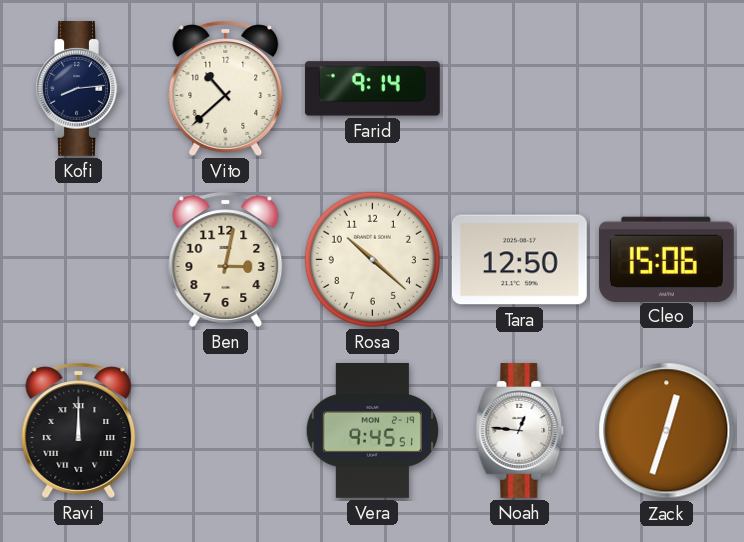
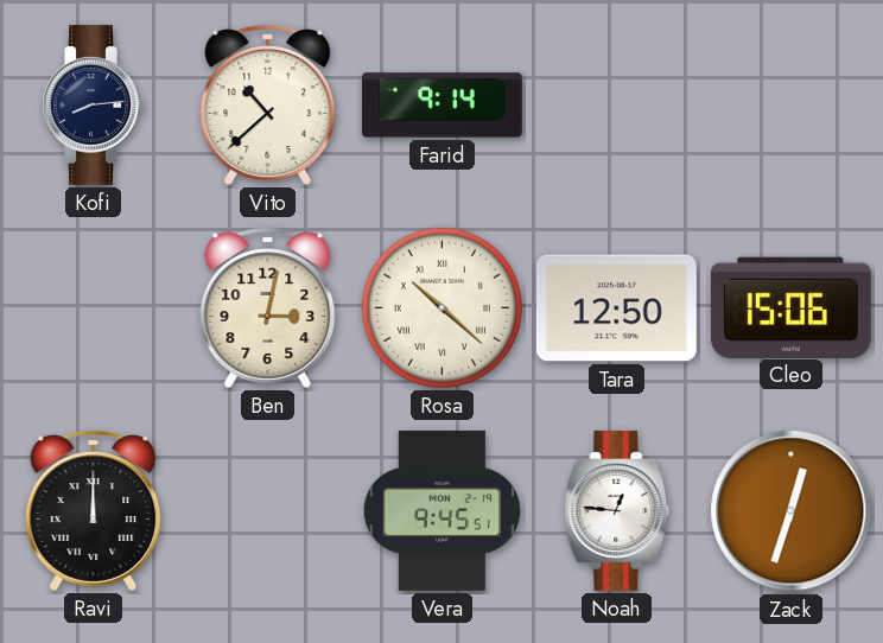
Rosa numerals: Arabic -> Roman (441, 307)
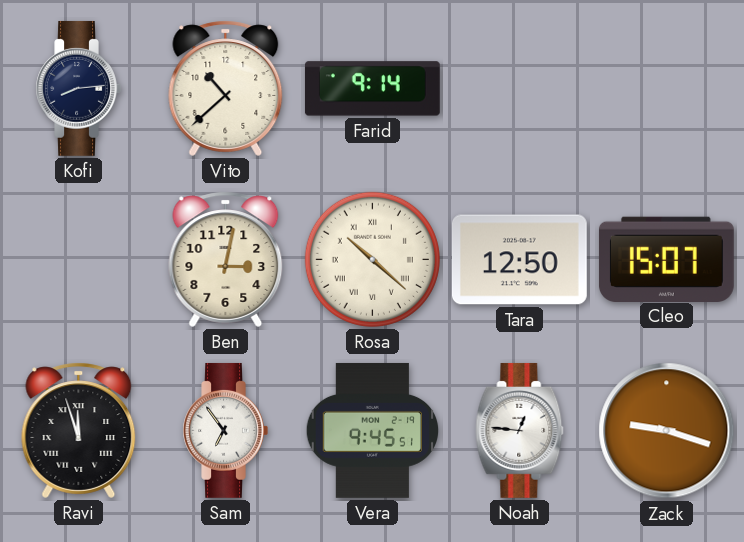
Cleo: 15:06 -> 15:07 (666, 259)
Ravi: 12:00 -> 11:57 (79, 430)
Sam: none -> 6:54 (225, 430)
Zack: 12:33 -> 9:18 (667, 431)
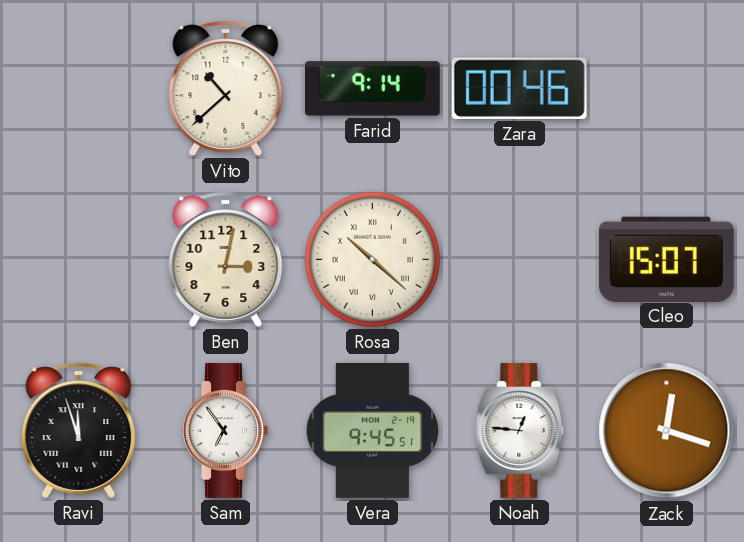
Kofi: 8:14 -> none (78, 88)
Zara: none -> 00:46 (519, 88)
Tara: 12:50 -> none (519, 260)
Zack: 9:18 -> 12:18 (667, 431)
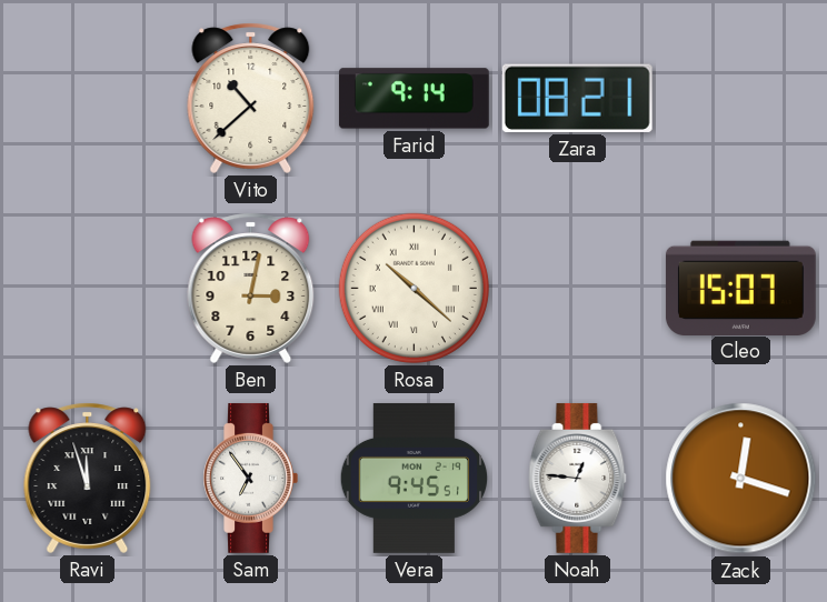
Zara: 00:46 -> 08:21 (577, 98)
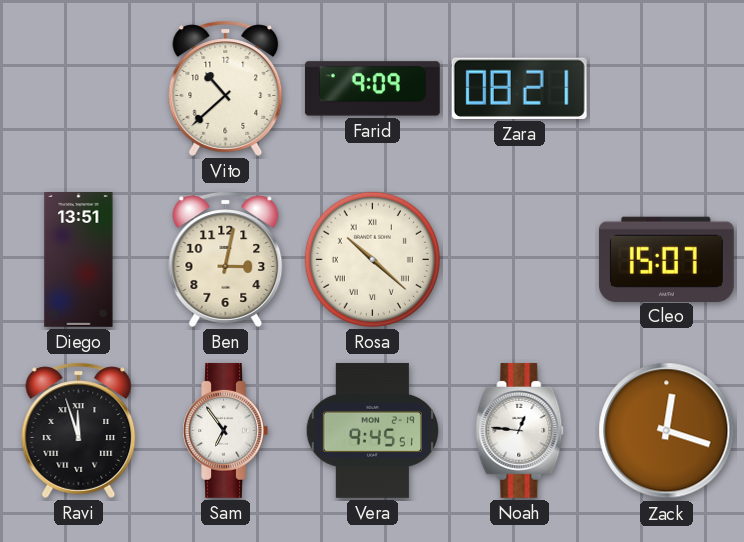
Farid: 9:14 -> 9:09 (372, 89)
Diego: none -> 13:51 (79, 260)
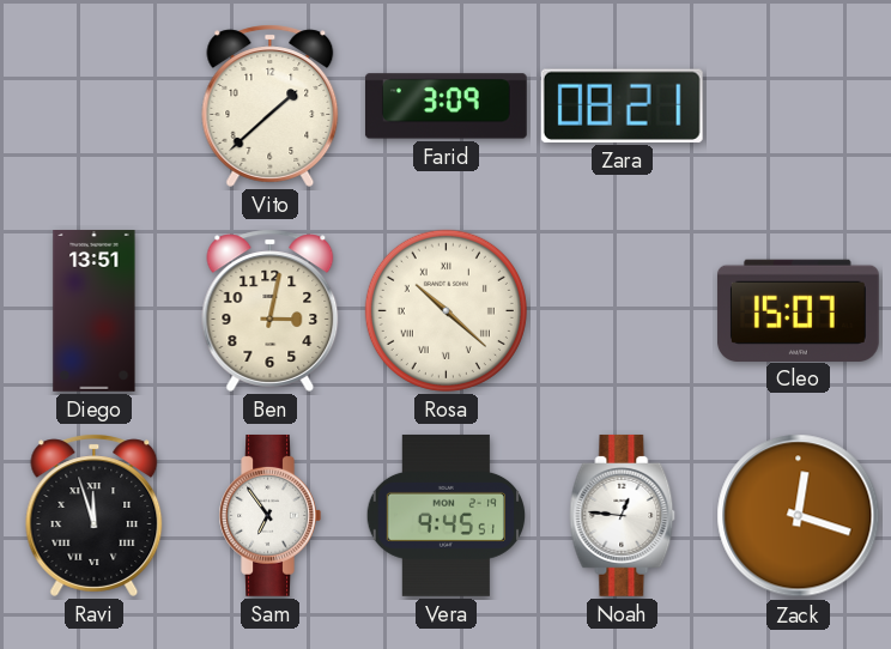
Vito: 10:38 -> 1:38 (271, 105)
Farid: 9:09 -> 3:09 (445, 107)
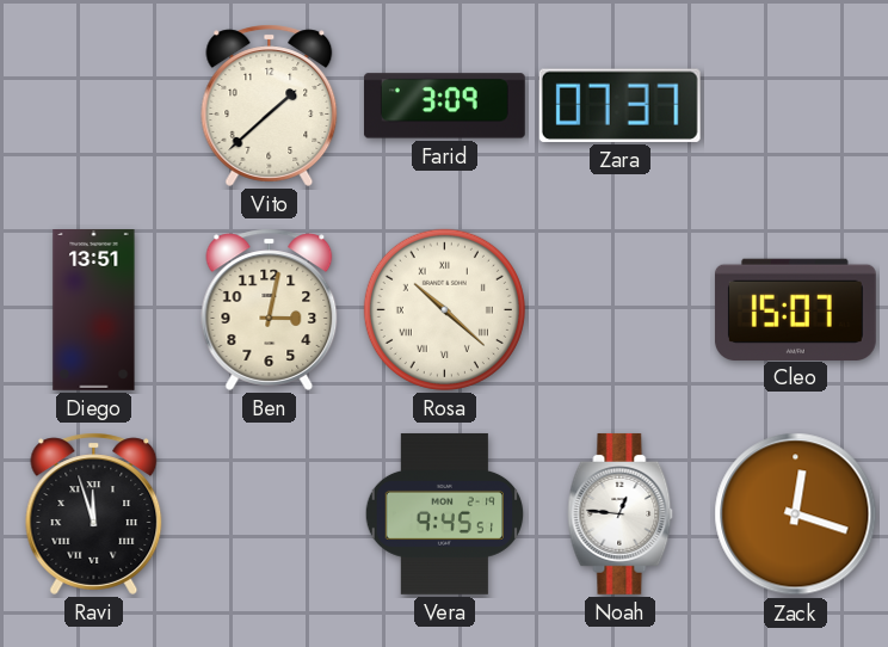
Zara: 08:21 -> 07:37 (619, 105)
Sam: 6:54 -> none (269, 515)
